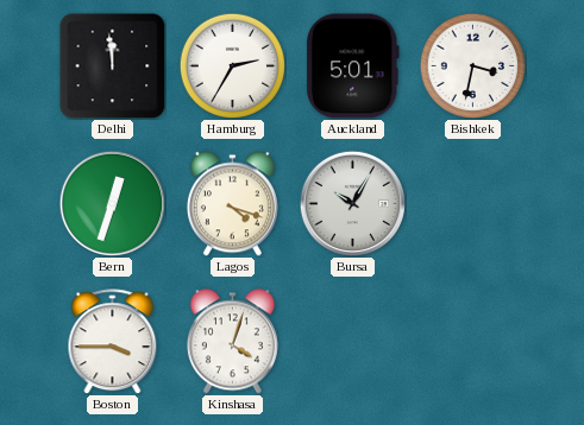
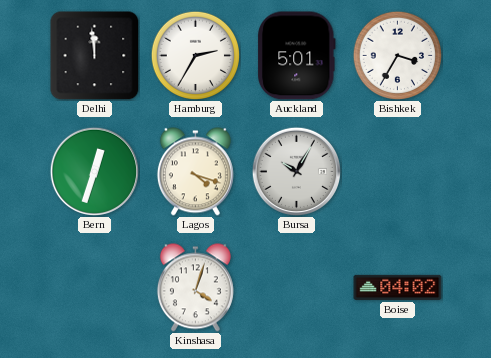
Bishkek: 3:32 -> 3:35 (397, 55)
Boston: 3:45 -> none (113, 342)
Boise: none -> 04:02 (398, 287)
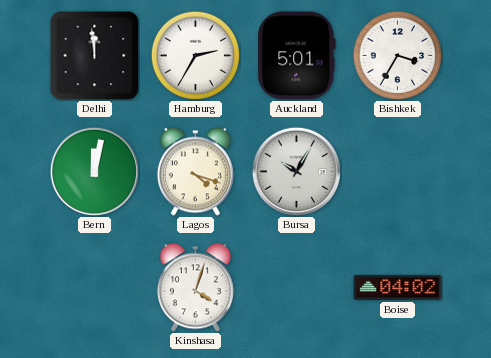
Bern: 12:33 -> 12:02 (94, 171)
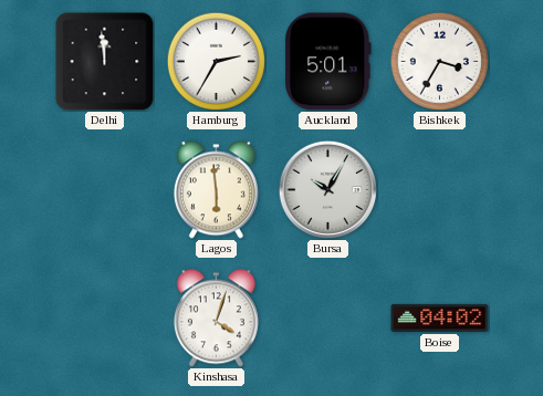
Bern: 12:02 -> none (94, 171)
Lagos: 4:18 -> 5:59 (216, 190)
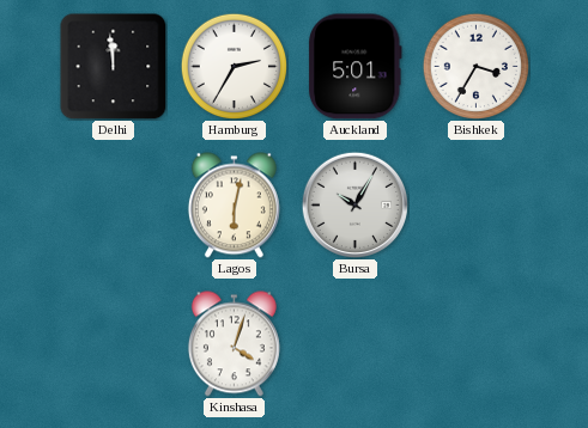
Lagos: 5:59 -> 6:02 (234, 206)
Boise: 04:02 -> none (440, 317)
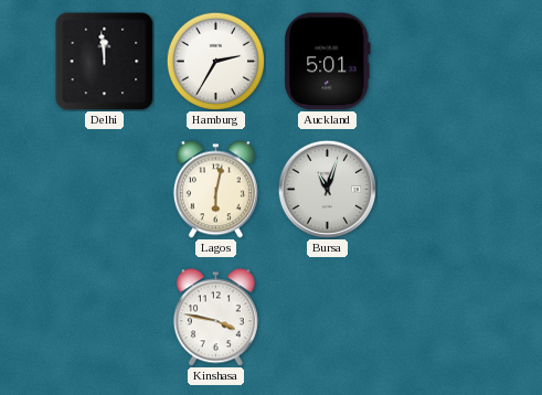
Bishkek: 3:35 -> none (475, 66)
Bursa: 10:05 -> 11:03 (327, 189)
Kinshasa: 4:03 -> 3:47 (215, 318)
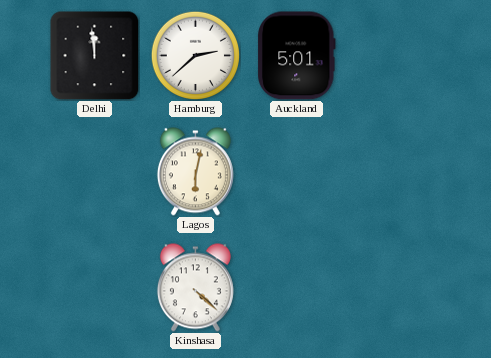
Hamburg: 2:35 -> 2:38 (195, 55)
Bursa: 11:03 -> none (327, 189)
Kinshasa: 3:47 -> 4:22 (195, 288)
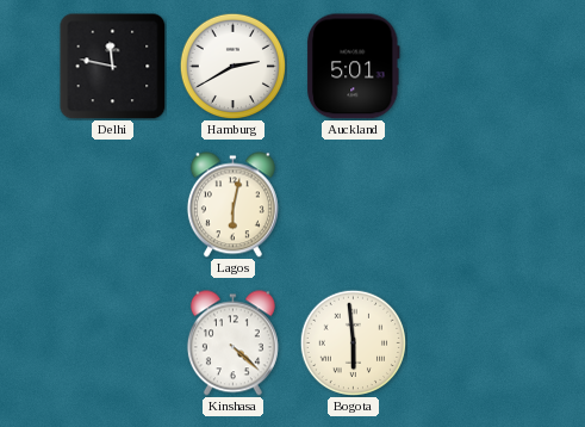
Delhi: 11:59 -> 11:47 (113, 67)
Hamburg: 2:38 -> 2:40 (232, 66)
Bogota: none -> 5:59 (353, 342)
